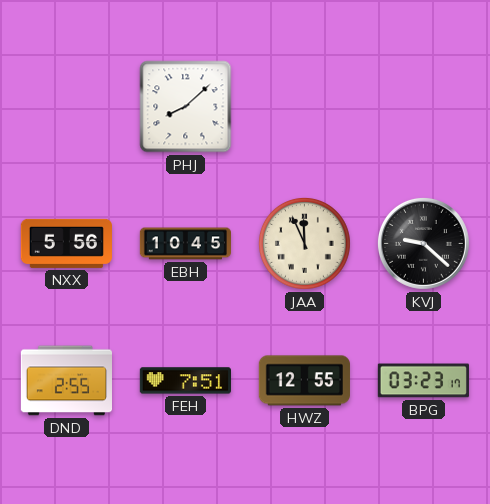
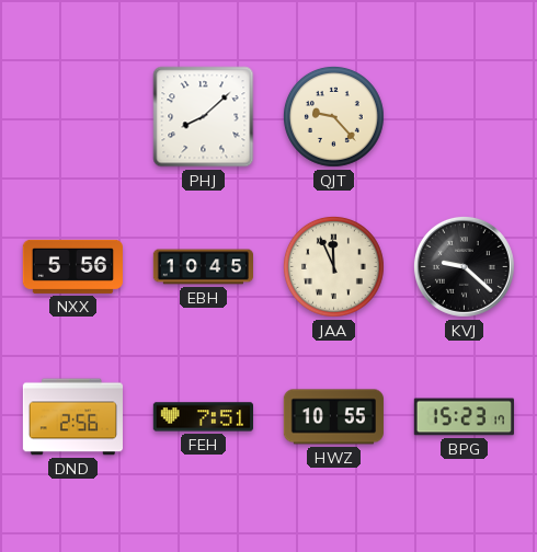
QJT: none -> 9:23 (333, 116)
DND: 2:55 -> 2:56 (72, 417)
HWZ: 12:55 -> 10:55 (333, 417)
BPG: 03:23 -> 15:23 (464, 417)
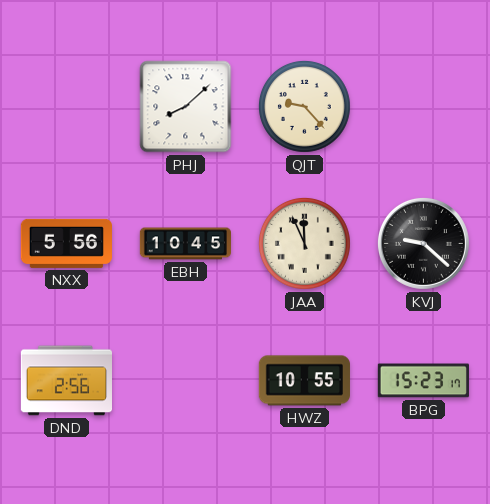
FEH: 7:51 -> none (203, 417)
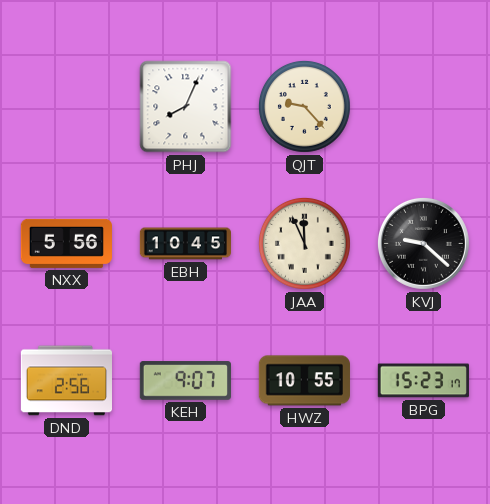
PHJ: 8:08 -> 8:04 (186, 107)
KEH: none -> 9:07 (185, 381)
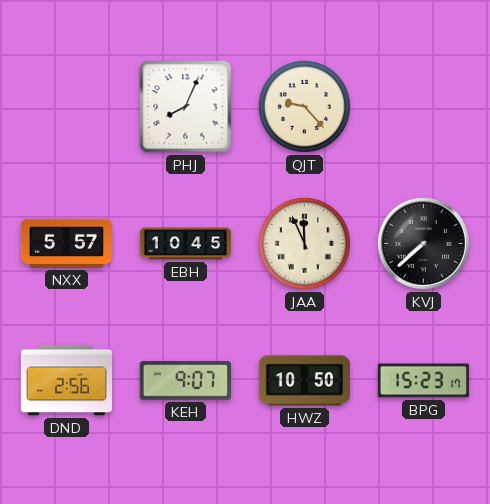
NXX: 5:56 -> 5:57 (66, 243)
KVJ: 9:22 -> 7:38 (423, 243)
HWZ: 10:55 -> 10:50 (304, 381)
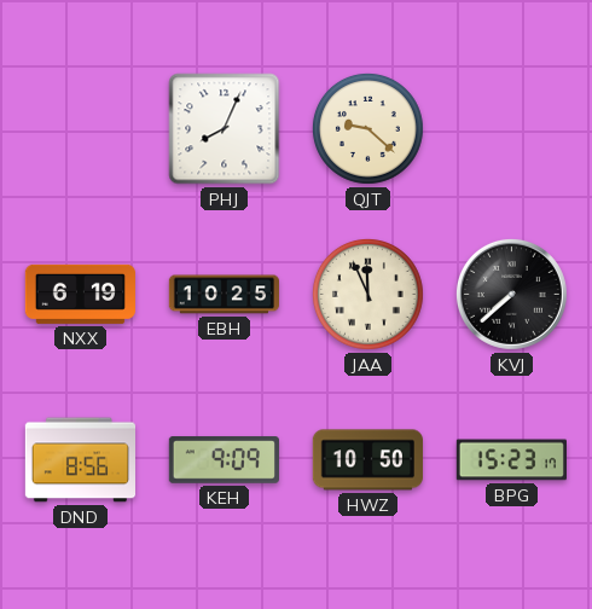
QJT: 9:23 -> 9:22 (367, 128)
NXX: 5:57 -> 6:19 (80, 294)
EBH: 10:45 -> 10:25 (224, 295)
DND: 2:56 -> 8:56 (80, 460)
KEH: 9:07 -> 9:09 (224, 460)
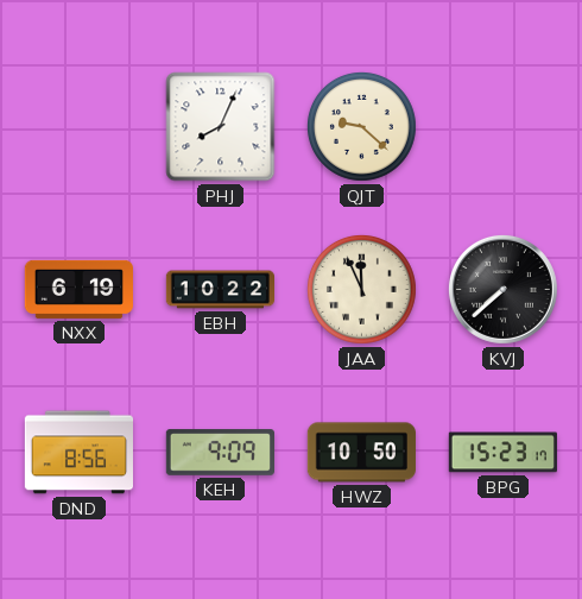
EBH: 10:25 -> 10:22 (220, 290)
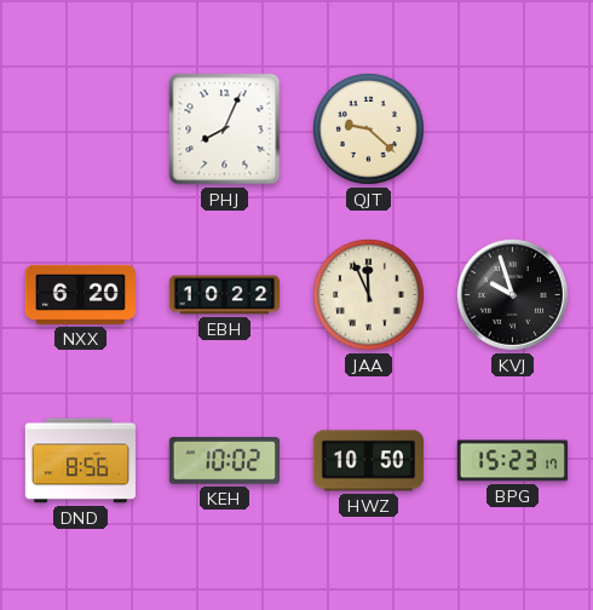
NXX: 6:19 -> 6:20 (80, 294)
KVJ: 7:38 -> 9:57 (512, 294)
KEH: 9:09 -> 10:02 (224, 461)
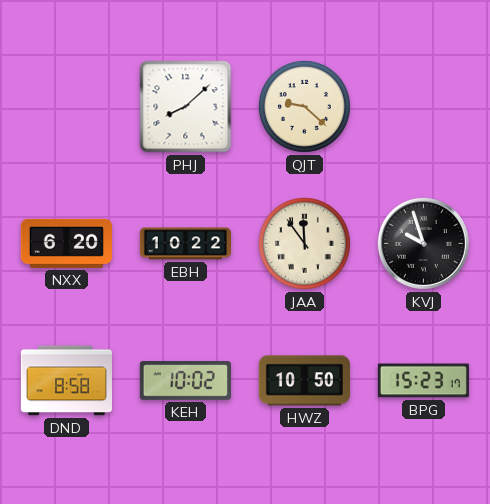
PHJ: 8:04 -> 8:08 (186, 107)
JAA: 11:56 -> 11:54 (304, 243)
DND: 8:56 -> 8:58 (66, 381)
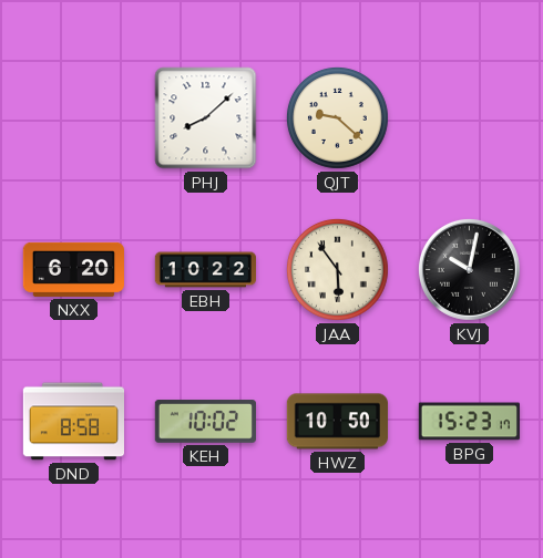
JAA: 11:54 -> 5:54 (337, 269)
KVJ: 9:57 -> 10:02 (469, 269)
